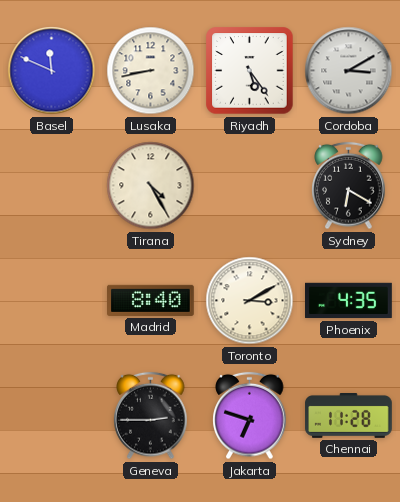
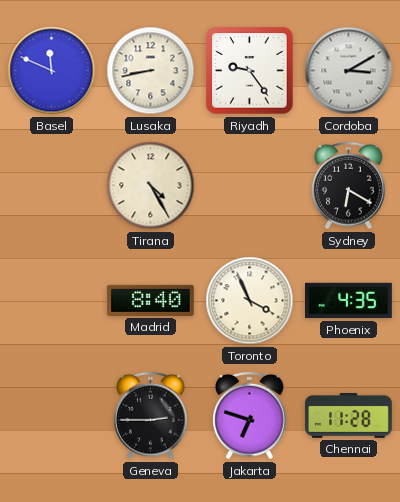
Riyadh: 5:24 -> 9:24 (250, 71)
Toronto: 3:10 -> 3:56 (250, 301)
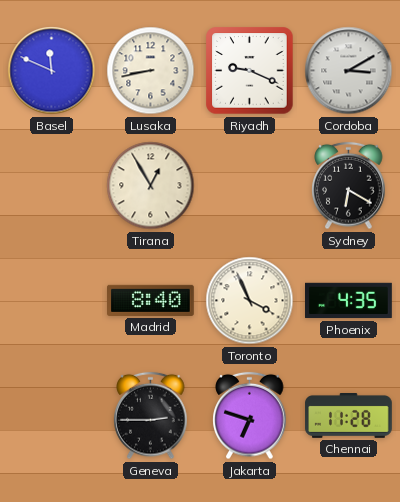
Riyadh: 9:24 -> 9:19 (250, 71)
Tirana: 4:25 -> 12:55 (151, 186)
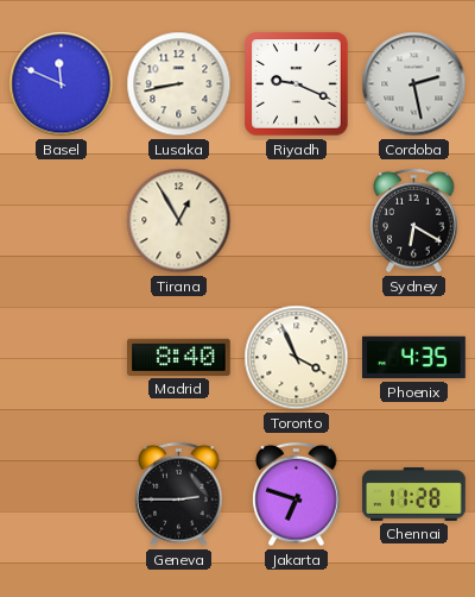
Cordoba: 3:10 -> 2:28 (414, 84)
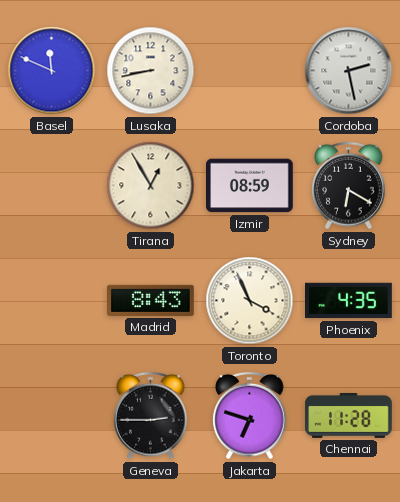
Riyadh: 9:19 -> none (297, 84)
Izmir: none -> 08:59 (250, 186)
Madrid: 8:40 -> 8:43 (151, 300)
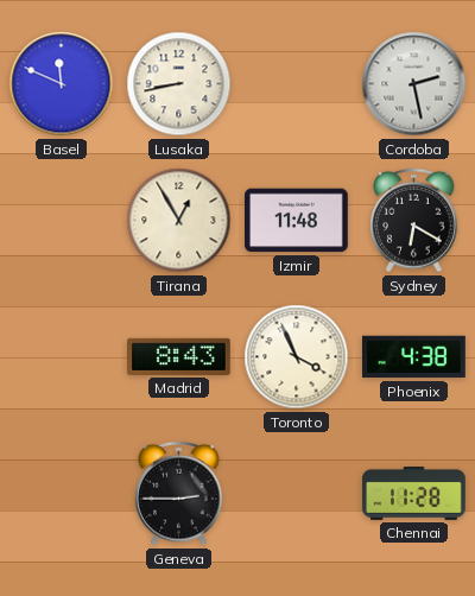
Izmir: 08:59 -> 11:48 (297, 221)
Phoenix: 4:35 -> 4:38 (414, 357)
Jakarta: 6:48 -> none (250, 416)
